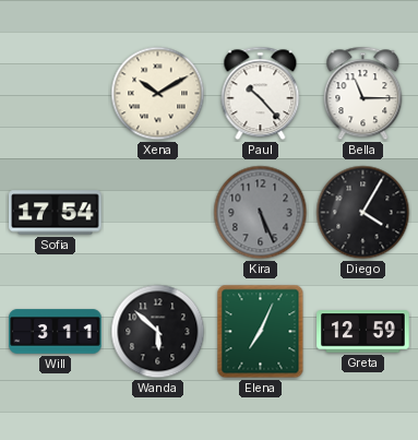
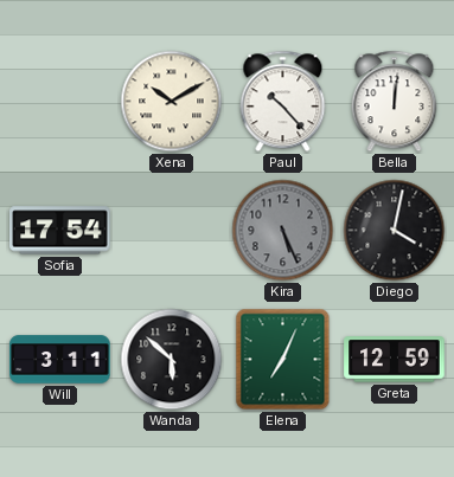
Bella: 11:15 -> 12:01 (395, 102)
Diego: 4:05 -> 4:02 (395, 231)
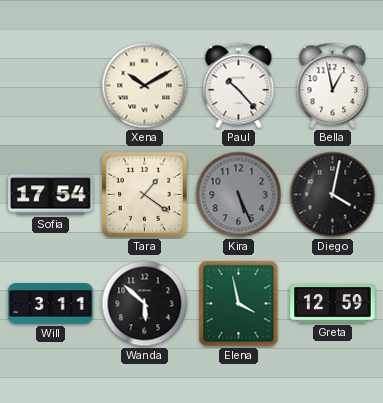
Bella: 12:01 -> 12:58 (333, 86)
Tara: none -> 1:21 (144, 194)
Elena: 7:04 -> 3:58 (239, 304)
